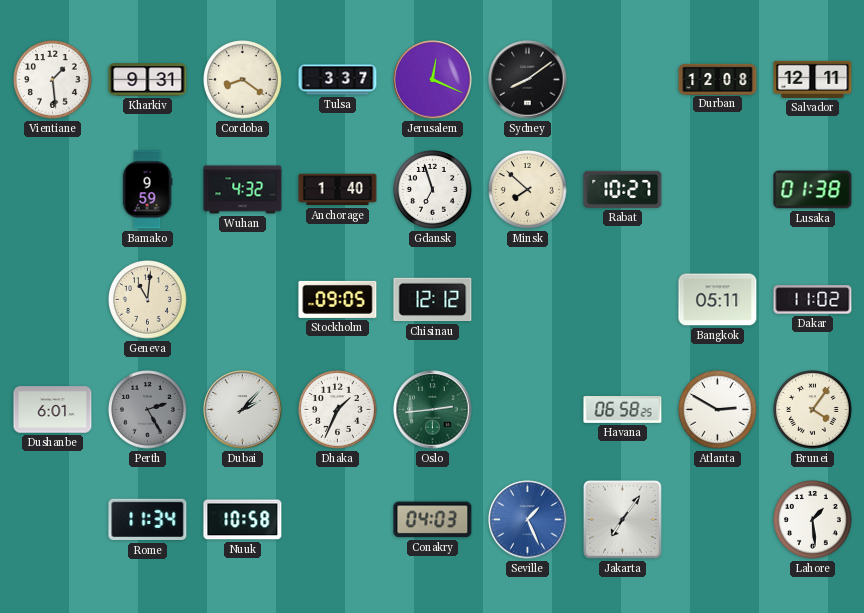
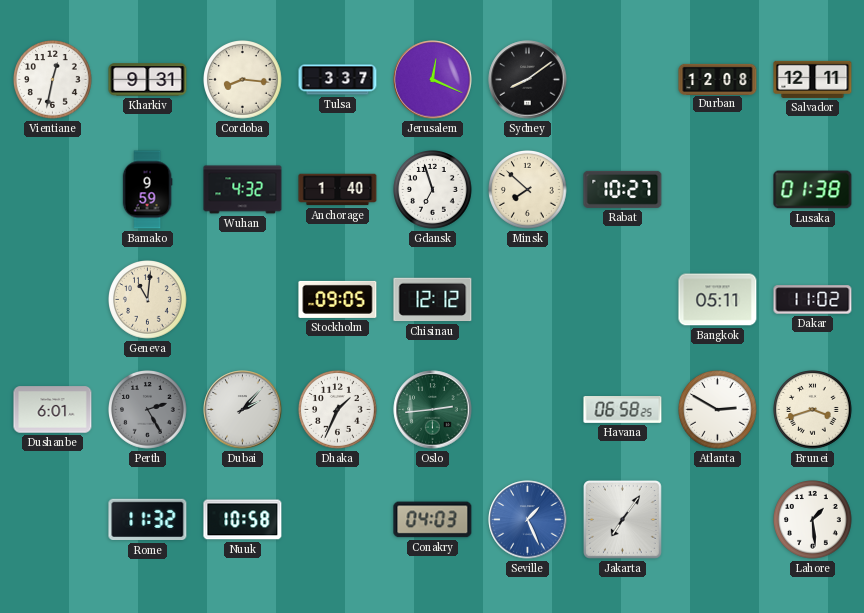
Vientiane: 1:29 -> 12:32 (53, 80)
Cordoba: 8:21 -> 8:16 (243, 80)
Brunei: 4:06 -> 3:42 (813, 410)
Rome: 11:34 -> 11:32 (148, 520)
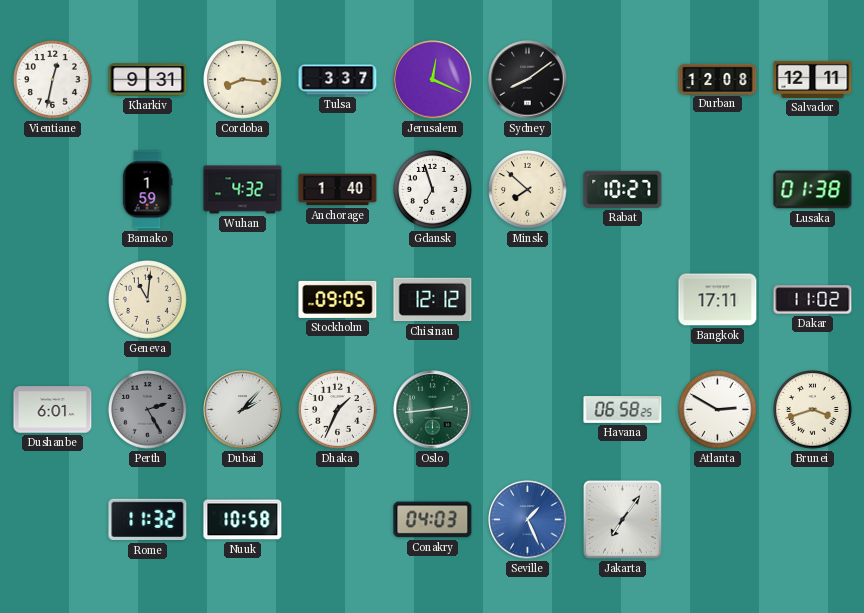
Bamako: 9:59 -> 1:59 (147, 190)
Bangkok: 05:11 -> 17:11 (718, 300)
Lahore: 1:29 -> none (813, 520)
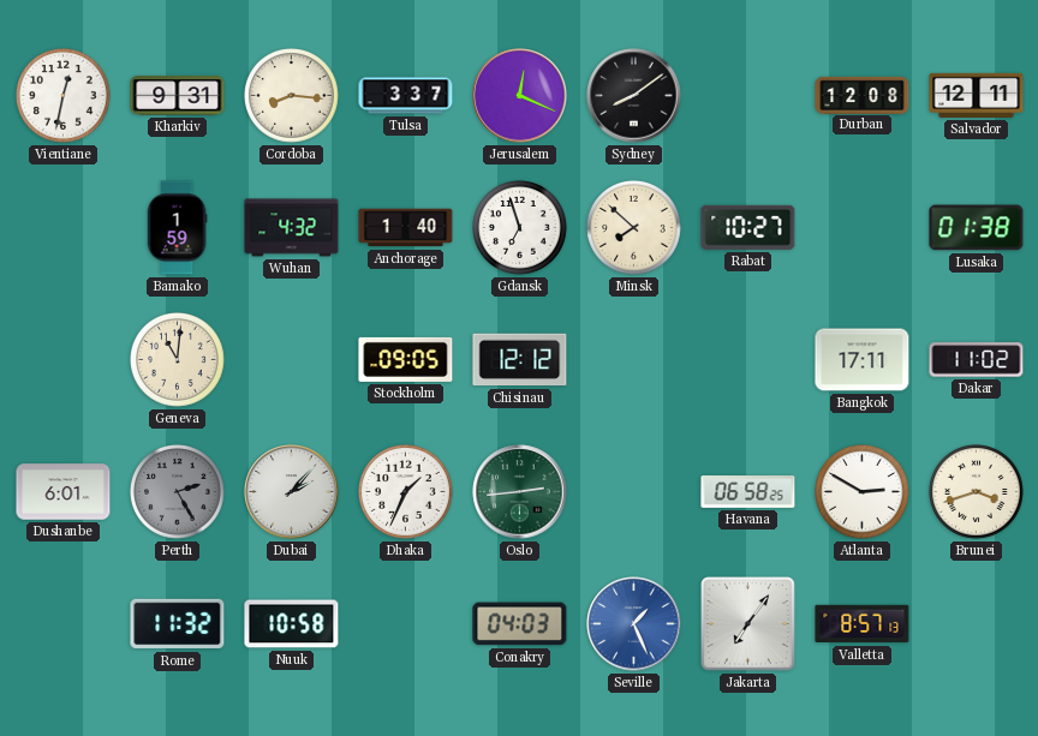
Valletta: none -> 8:57 (863, 624)
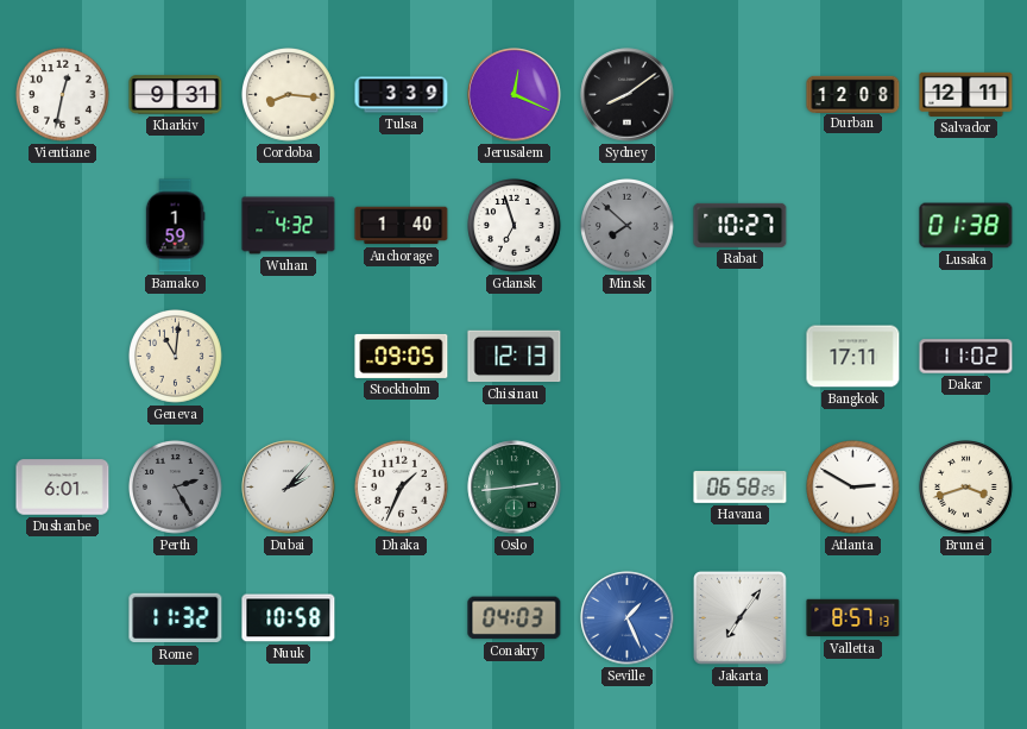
Tulsa: 3:37 -> 3:39 (402, 95)
Minsk dial: cream -> grey (628, 226)
Chisinau: 12:12 -> 12:13 (515, 357)
